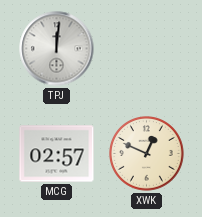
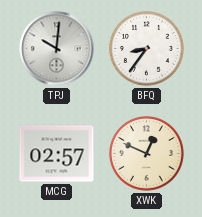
TPJ: 12:01 -> 10:01 (57, 49)
BFQ: none -> 8:36 (147, 49)
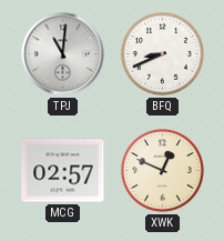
TPJ: 10:01 -> 11:01 (63, 54)
BFQ: 8:36 -> 8:41 (163, 54)
